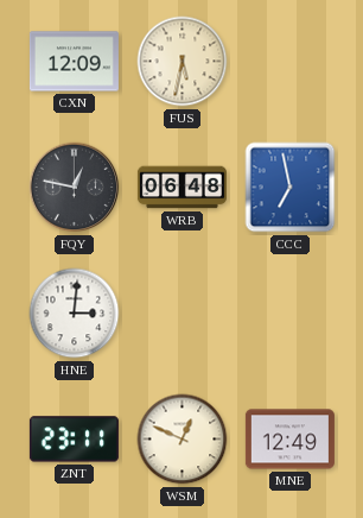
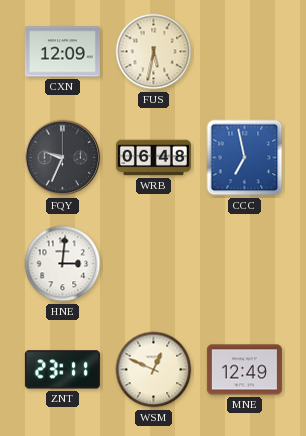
FQY: 12:47 -> 9:34 (63, 158)
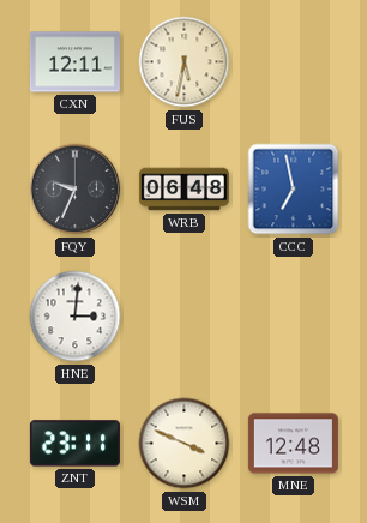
CXN: 12:09 -> 12:11 (74, 62)
WSM: 12:49 -> 3:49 (185, 444)
MNE: 12:49 -> 12:48 (293, 444)
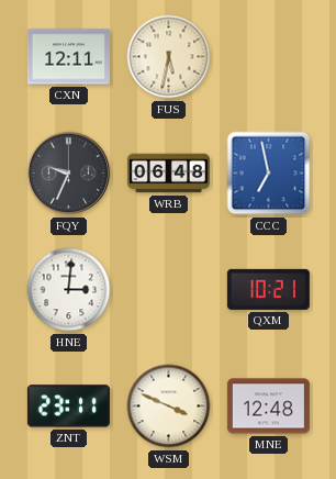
QXM: none -> 10:21 (268, 289)
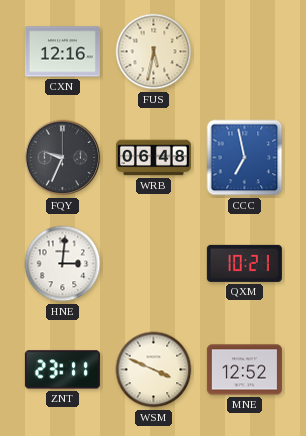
CXN: 12:11 -> 12:16 (62, 52)
MNE: 12:48 -> 12:52 (244, 370)
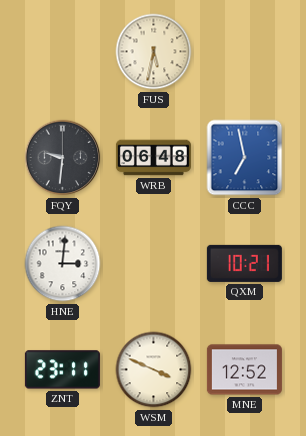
CXN: 12:16 -> none (62, 52)
FQY: 9:34 -> 9:31 (63, 158)
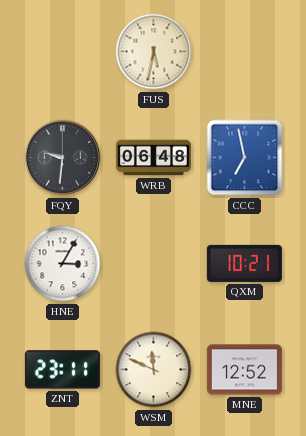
HNE: 3:01 -> 3:05 (63, 264)
WSM: 3:49 -> 11:49 (154, 370)
